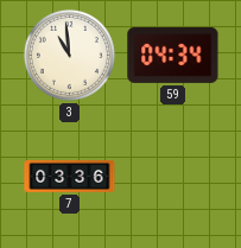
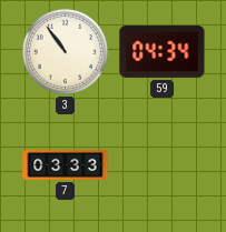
3: 10:59 -> 10:54 (65, 51)
7: 03:36 -> 03:33 (66, 165)
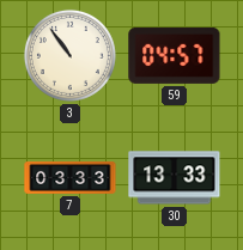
59: 04:34 -> 04:57 (175, 55)
30: none -> 13:33 (175, 178)
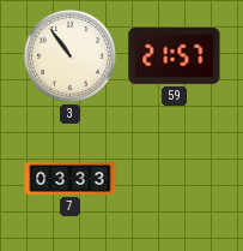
59: 04:57 -> 21:57 (175, 55)
30: 13:33 -> none (175, 178)
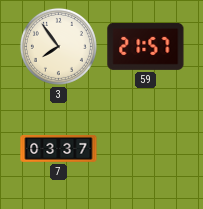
3: 10:54 -> 7:54 (58, 46)
7: 03:33 -> 03:37 (59, 149)
